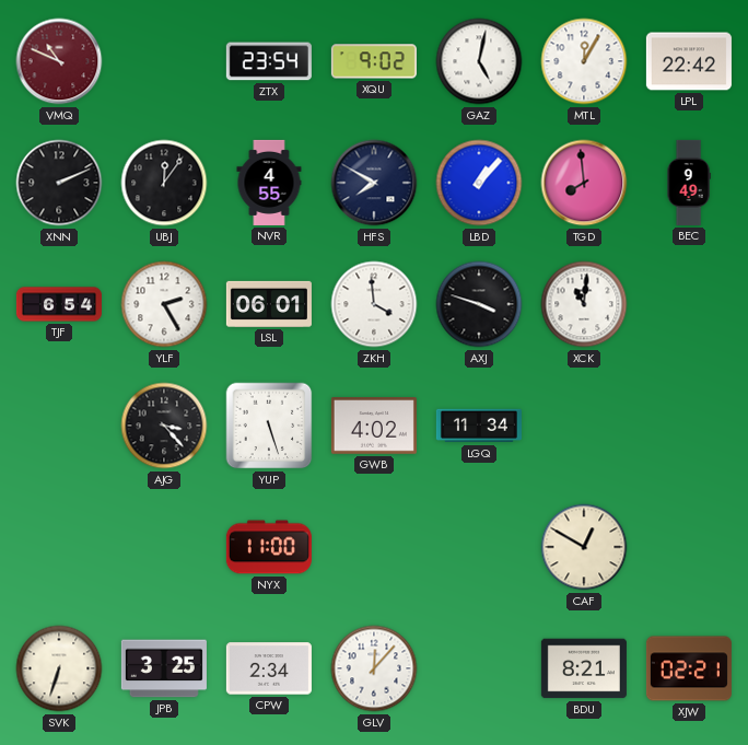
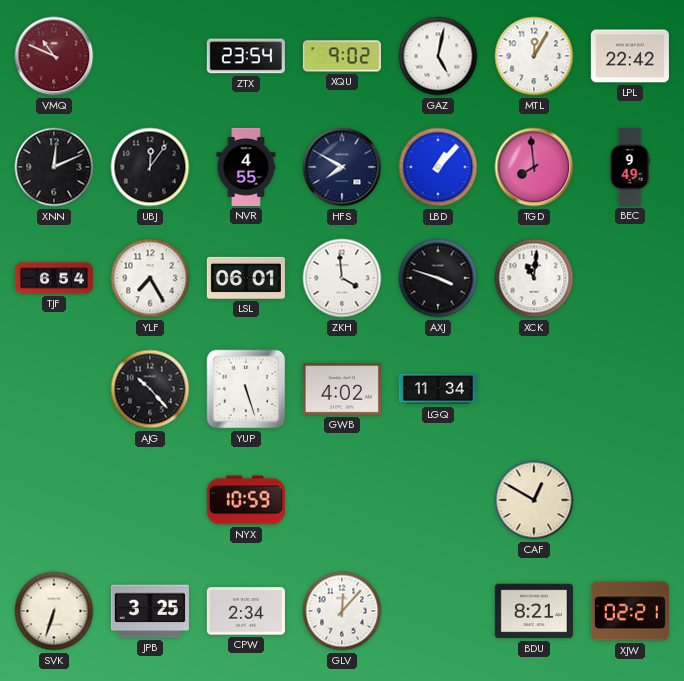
XNN: 2:11 -> 12:11 (54, 167)
YLF: 2:25 -> 7:25 (150, 278)
AJG: 3:23 -> 10:23 (150, 389)
NYX: 11:00 -> 10:59 (246, 500)
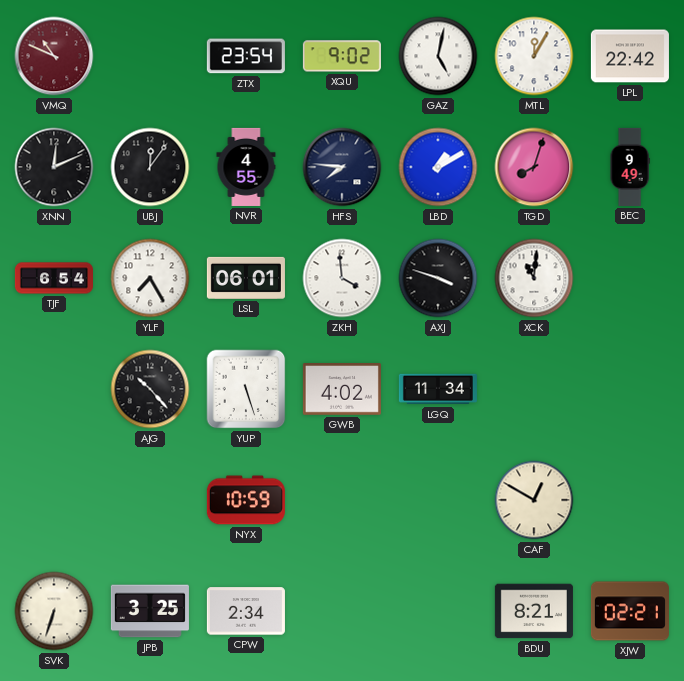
HFS: 7:50 -> 7:46 (342, 167)
LBD: 1:07 -> 1:10 (438, 167)
TGD: 7:59 -> 8:03 (534, 167)
GLV: 12:07 -> none (342, 611)
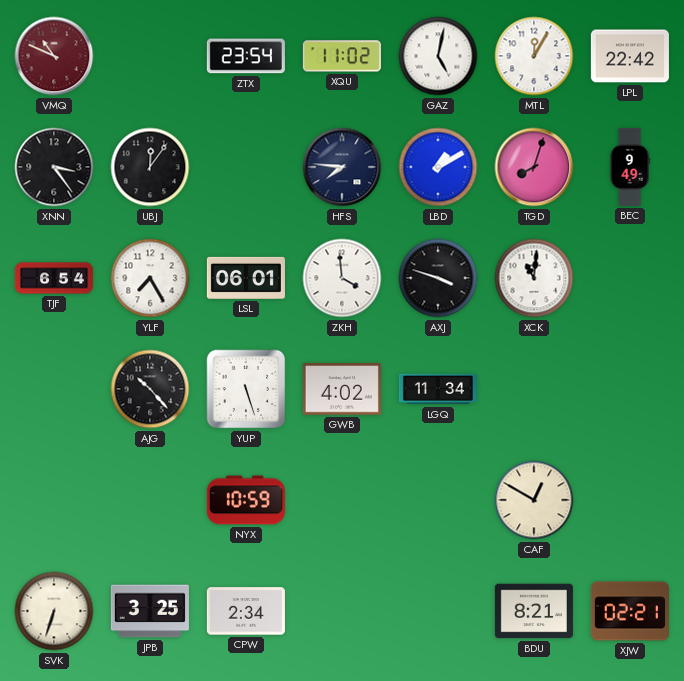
XQU: 9:02 -> 11:02 (342, 56)
XNN: 12:11 -> 3:24 (54, 167)
NVR: 4:55 -> none (246, 167)
